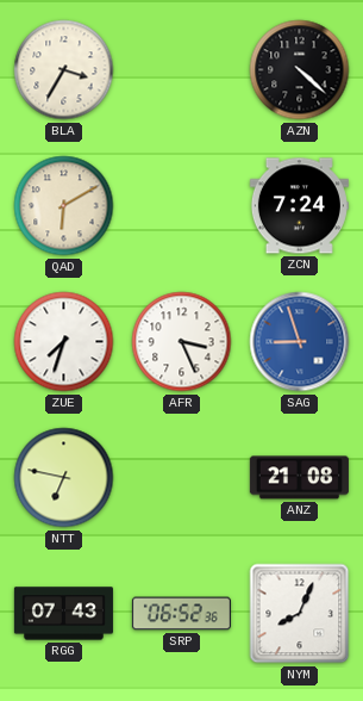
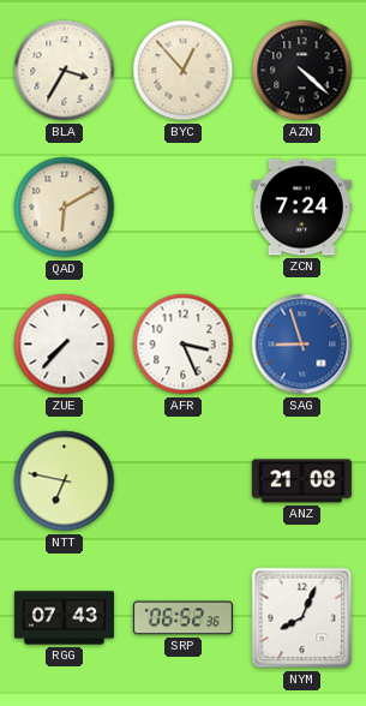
BYC: none -> 12:53 (184, 71)
ZUE: 7:33 -> 7:37 (65, 345)
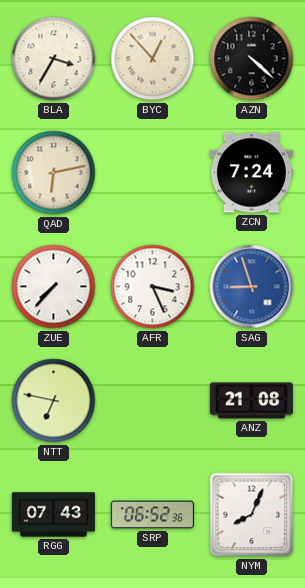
QAD: 6:10 -> 6:13 (54, 173)
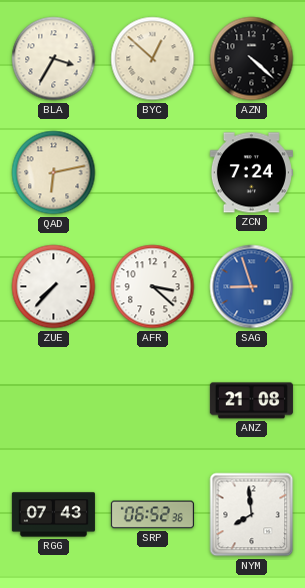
BYC: 12:53 -> 12:52 (153, 59)
AFR: 3:26 -> 3:22 (153, 287)
NTT: 6:47 -> none (54, 401)
NYM: 8:04 -> 7:59 (252, 515)
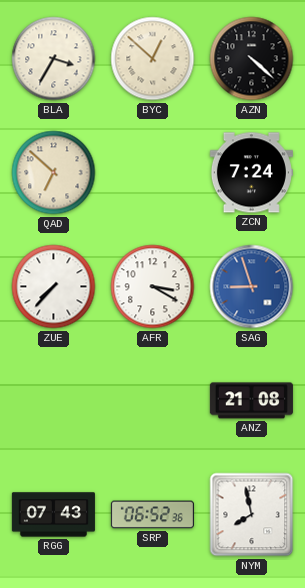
QAD: 6:13 -> 6:52 (54, 173)
AFR: 3:22 -> 3:20 (153, 287)
NYM: 7:59 -> 7:58 (252, 515)
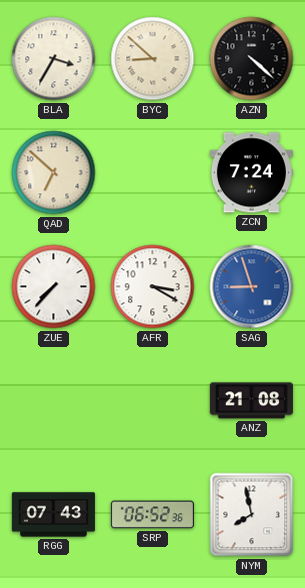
BYC: 12:52 -> 8:52 (153, 59)
